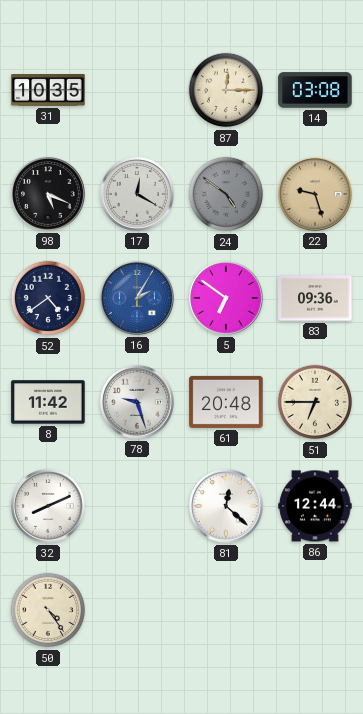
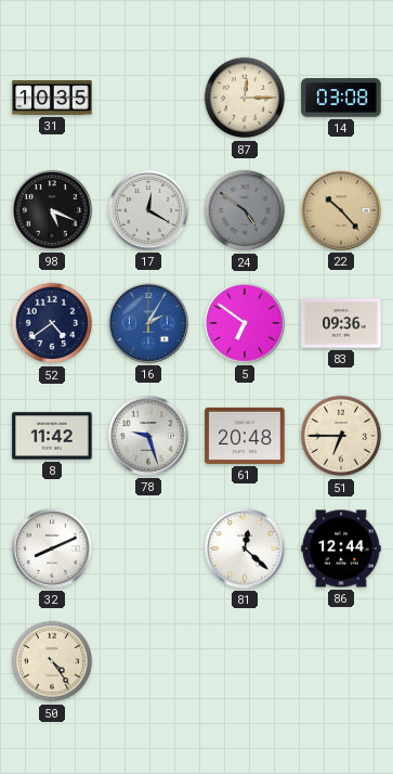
22: 9:27 -> 10:23 (342, 211)
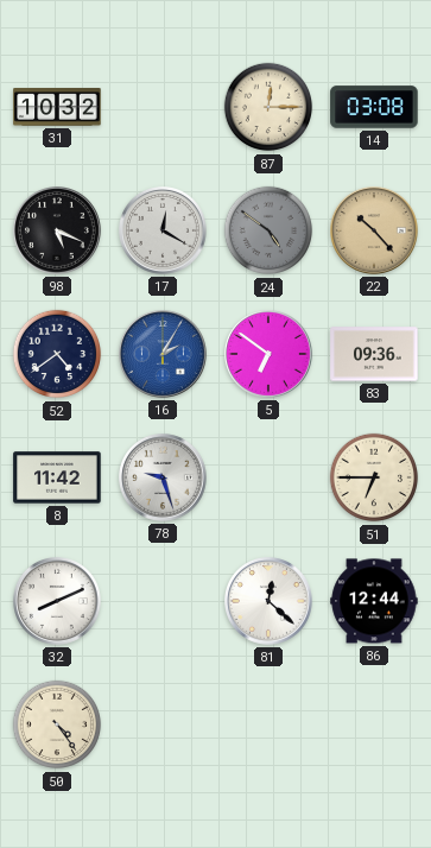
31: 10:35 -> 10:32 (57, 107)
61: 20:48 -> none (245, 436)
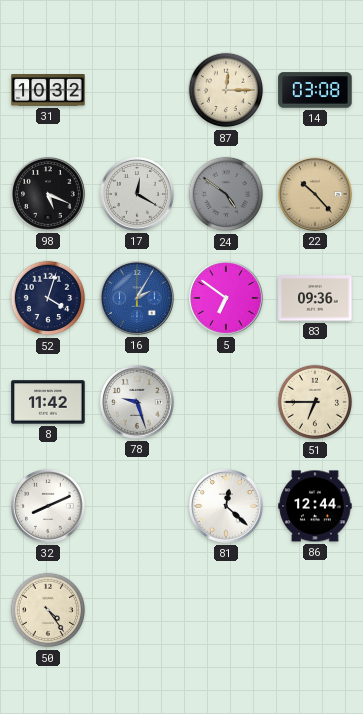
52: 4:39 -> 4:03 (48, 298)
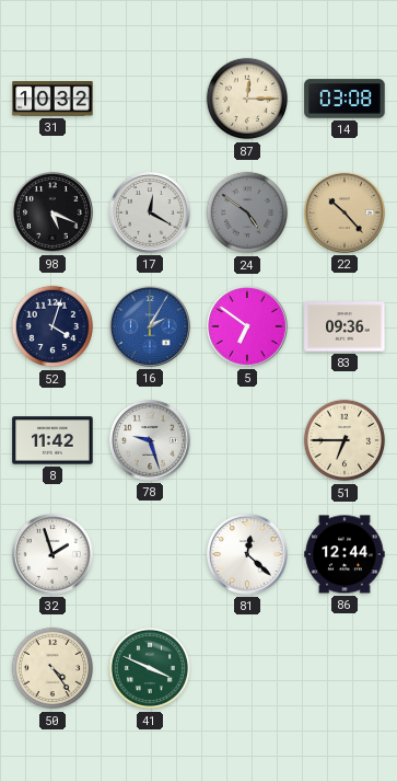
32: 8:11 -> 1:57 (54, 555)
41: none -> 3:49 (150, 668)
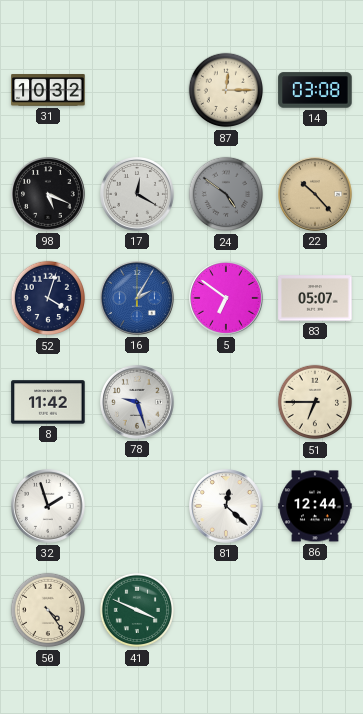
83: 09:36 -> 05:07 (315, 298)
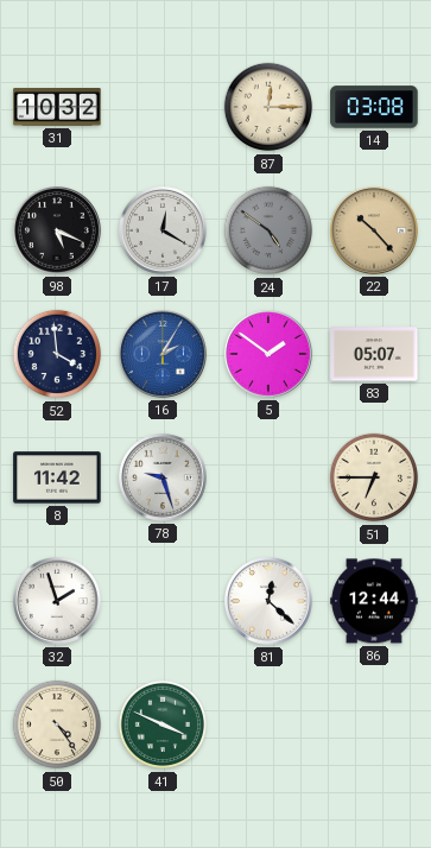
52: 4:03 -> 3:59 (57, 354)
5: 6:51 -> 1:51 (270, 355)
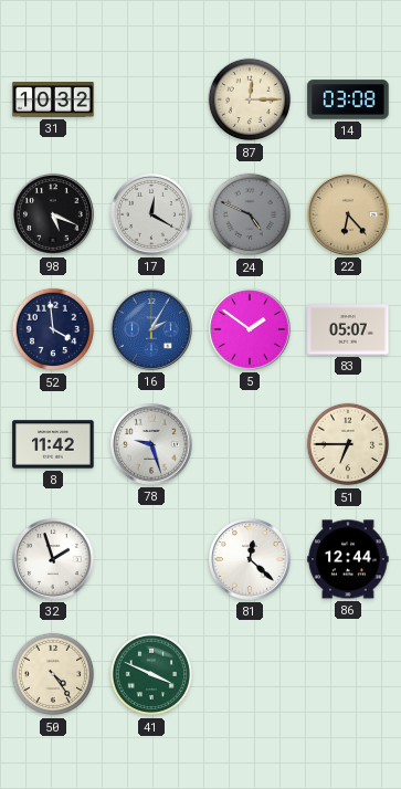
24: 4:51 -> 4:49 (250, 214)
22: 10:23 -> 6:23 (349, 215)
